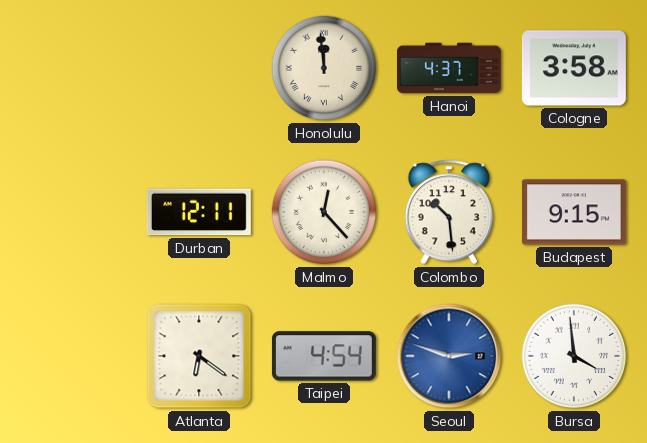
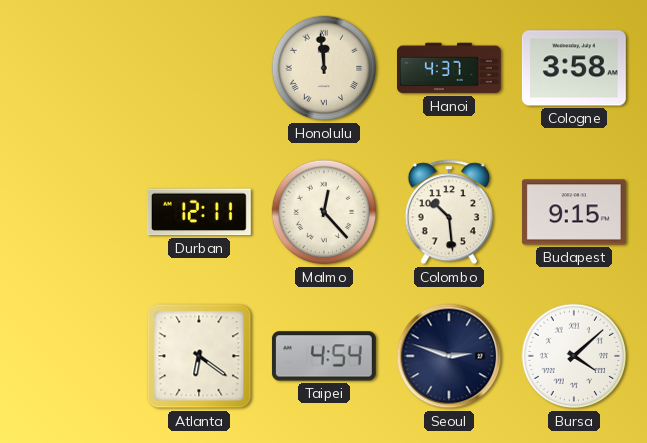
Seoul dial: blue -> navy (449, 356)
Bursa: 3:59 -> 4:08 (574, 356)
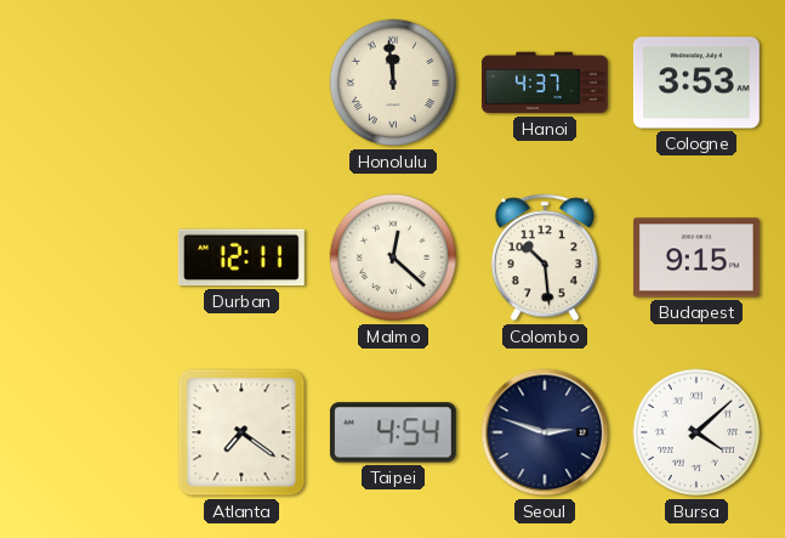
Cologne: 3:58 -> 3:53 (696, 83)
Malmo: 12:23 -> 12:22 (393, 257)
Atlanta: 6:21 -> 7:21 (241, 432)
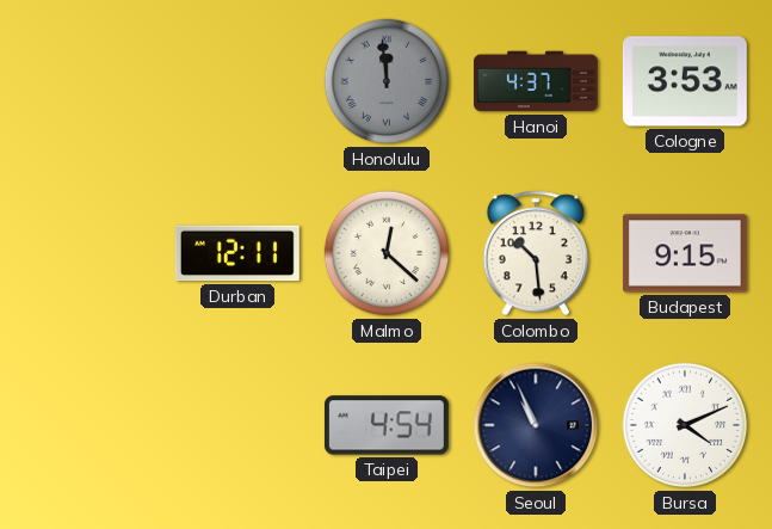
Honolulu dial: cream -> grey (387, 81)
Atlanta: 7:21 -> none (241, 432)
Seoul: 2:48 -> 10:56 (536, 425)
Bursa: 4:08 -> 4:11 (685, 425)
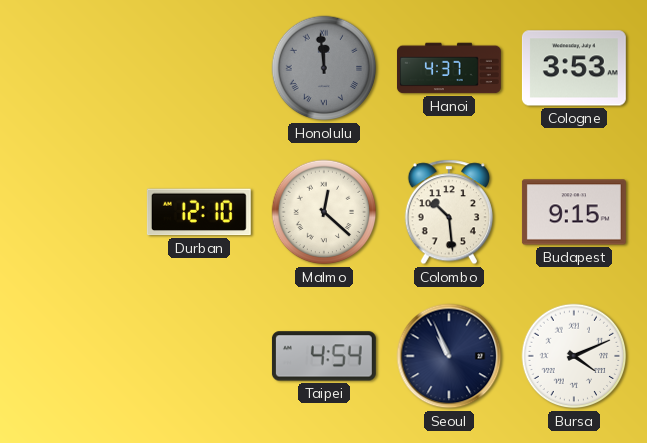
Durban: 12:11 -> 12:10 (199, 212)
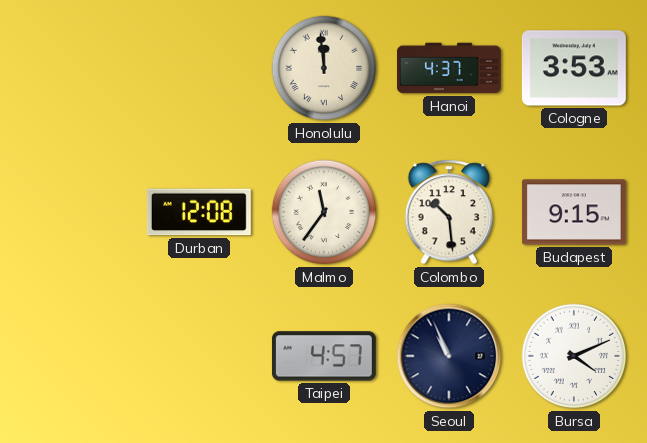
Honolulu dial: grey -> cream (324, 68)
Durban: 12:10 -> 12:08 (199, 212)
Malmo: 12:22 -> 11:36 (324, 212)
Taipei: 4:54 -> 4:57 (324, 356)
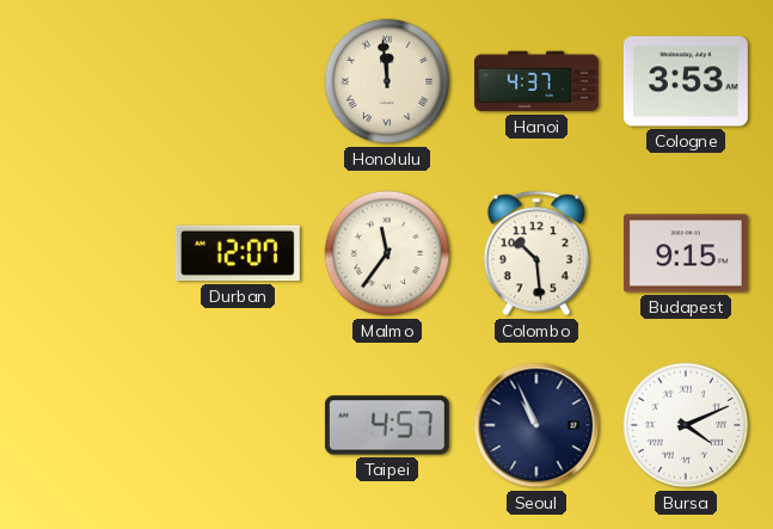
Durban: 12:08 -> 12:07 (238, 253)
